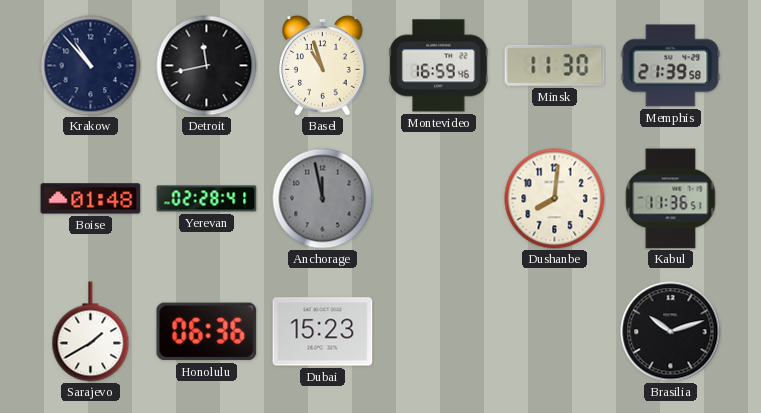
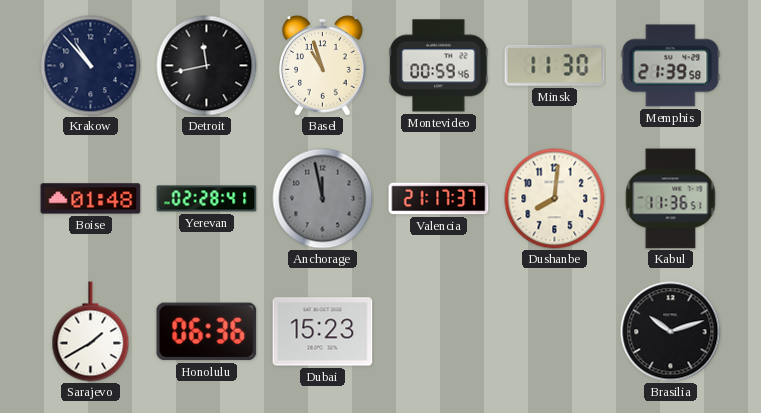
Montevideo: 16:59 -> 00:59 (439, 66)
Valencia: none -> 21:17 (439, 199)
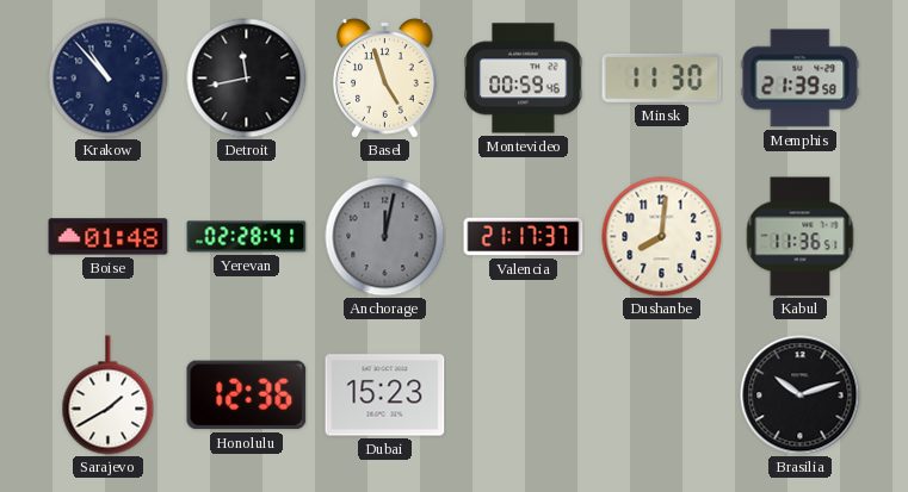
Basel: 10:57 -> 4:57 (385, 79)
Anchorage: 11:58 -> 12:02 (385, 237)
Honolulu: 06:36 -> 12:36 (247, 396)
